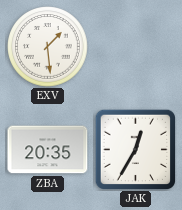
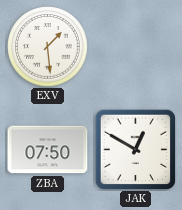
ZBA: 20:35 -> 07:50 (48, 150)
JAK: 12:35 -> 12:50 (135, 149)
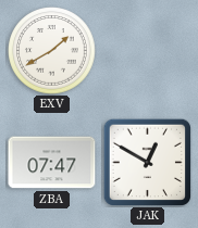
EXV: 1:29 -> 1:40 (52, 51)
ZBA: 07:50 -> 07:47 (52, 163)
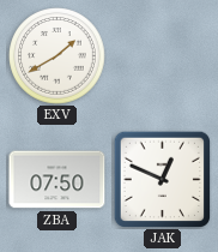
ZBA: 07:47 -> 07:50 (57, 180)
JAK: 12:50 -> 12:49 (162, 179)
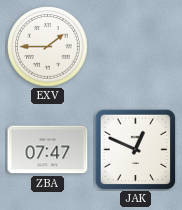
EXV: 1:40 -> 1:45 (48, 47)
ZBA: 07:50 -> 07:47 (48, 150)
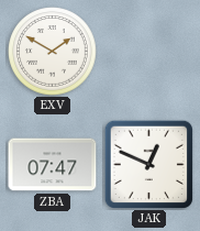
EXV: 1:45 -> 1:50 (53, 52)
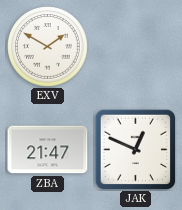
ZBA: 07:47 -> 21:47 (48, 150)
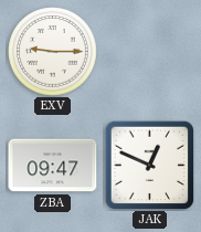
EXV: 1:50 -> 9:15 (53, 52)
ZBA: 21:47 -> 09:47 (53, 166)
